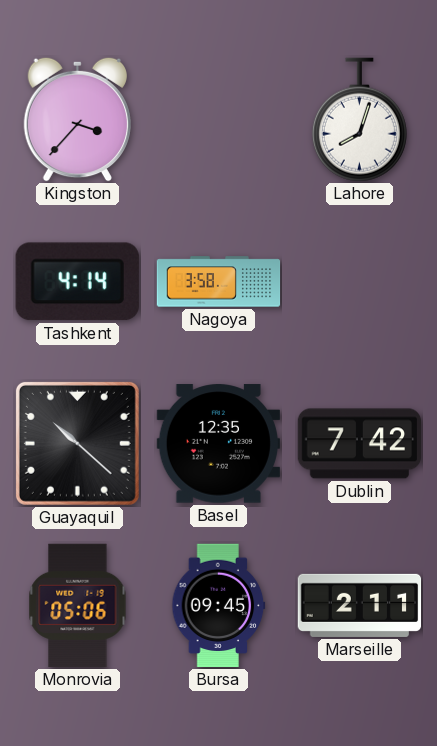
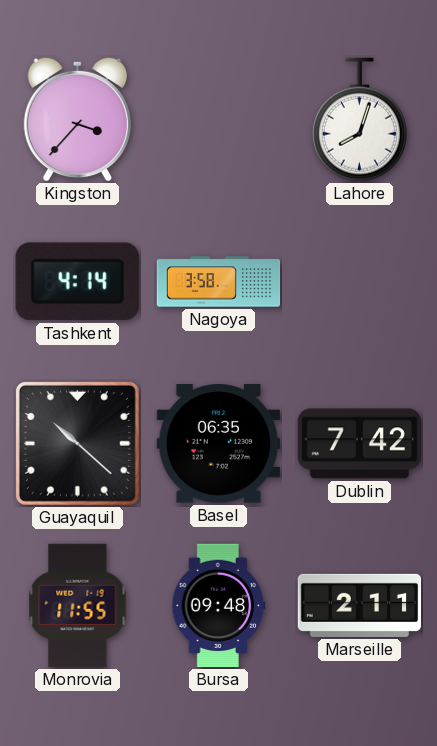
Basel: 12:35 -> 06:35 (218, 444)
Monrovia: 05:06 -> 11:55 (78, 606)
Bursa: 09:45 -> 09:48 (219, 606)
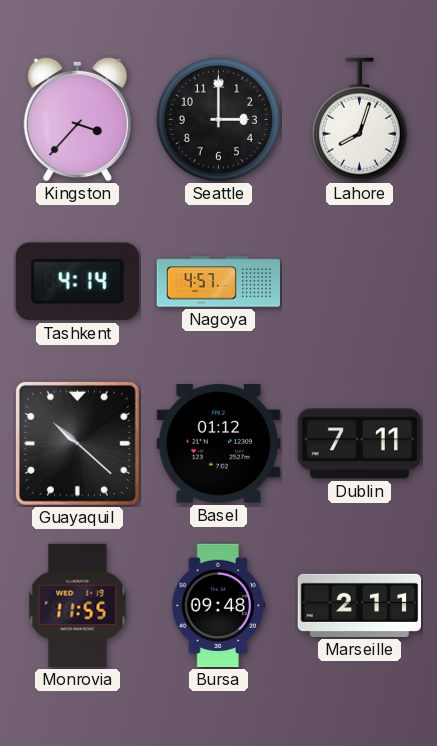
Seattle: none -> 3:00 (218, 119)
Nagoya: 3:58 -> 4:57 (219, 282)
Basel: 06:35 -> 01:12 (218, 444)
Dublin: 7:42 -> 7:11 (360, 444)
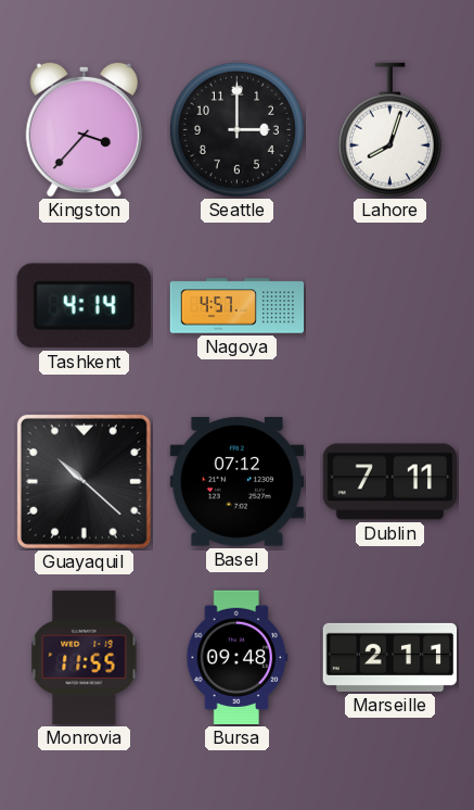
Basel: 01:12 -> 07:12 (236, 482)
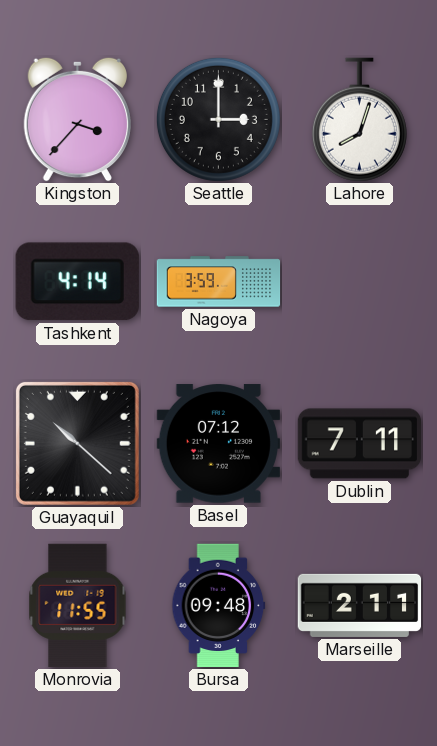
Nagoya: 4:57 -> 3:59 (219, 282)
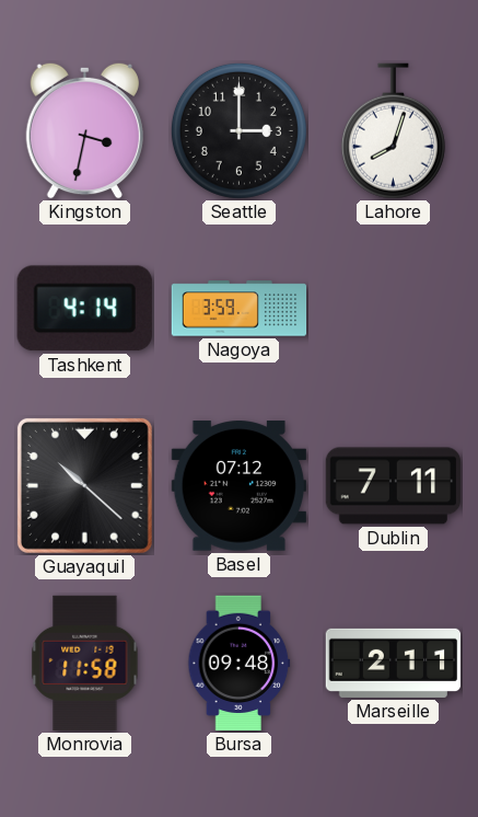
Kingston: 3:37 -> 3:32 (84, 130)
Monrovia: 11:55 -> 11:58 (85, 664)
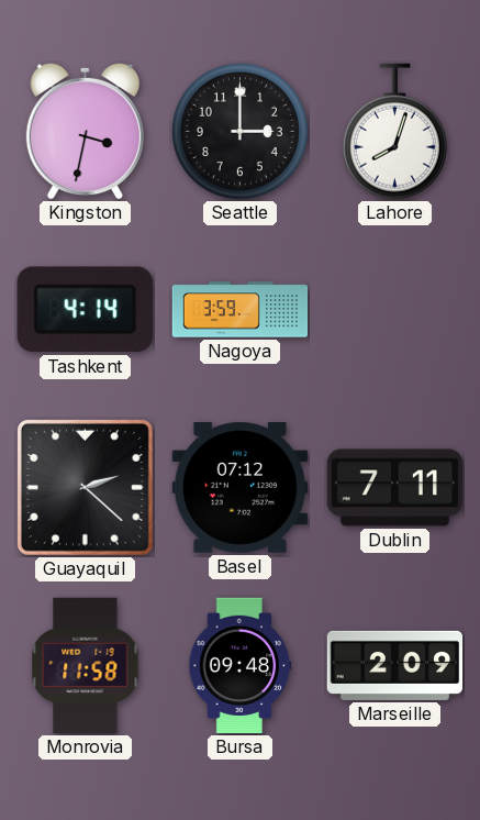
Guayaquil: 10:22 -> 2:22 (85, 487)
Marseille: 2:11 -> 2:09 (395, 665)
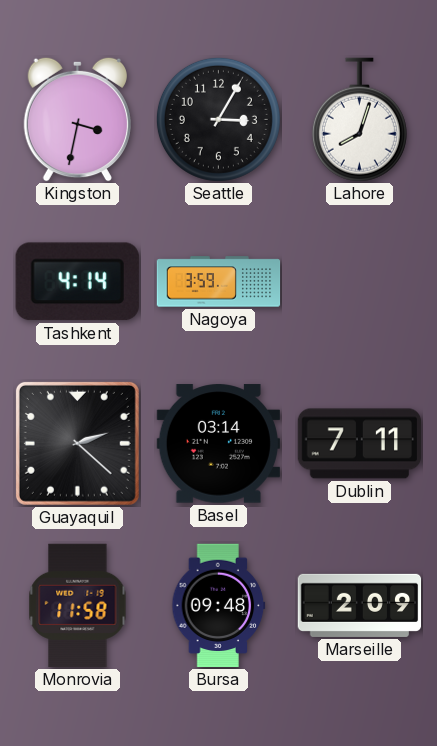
Seattle: 3:00 -> 3:05 (218, 119)
Basel: 07:12 -> 03:14 (218, 444)
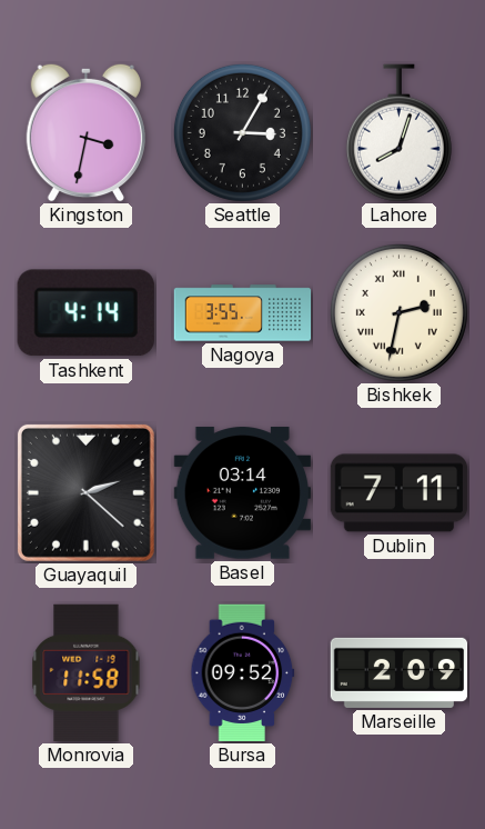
Nagoya: 3:59 -> 3:55 (243, 313)
Bishkek: none -> 2:32 (398, 312)
Bursa: 09:48 -> 09:52 (243, 673)
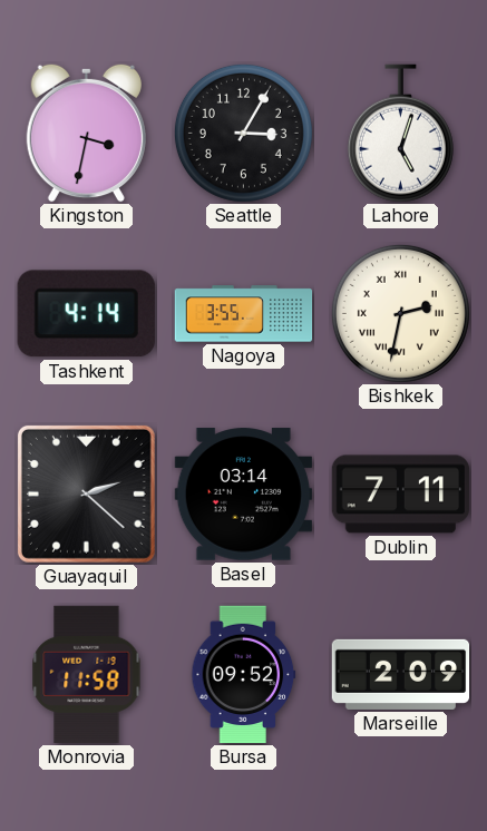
Lahore: 8:03 -> 5:03 (400, 134)
